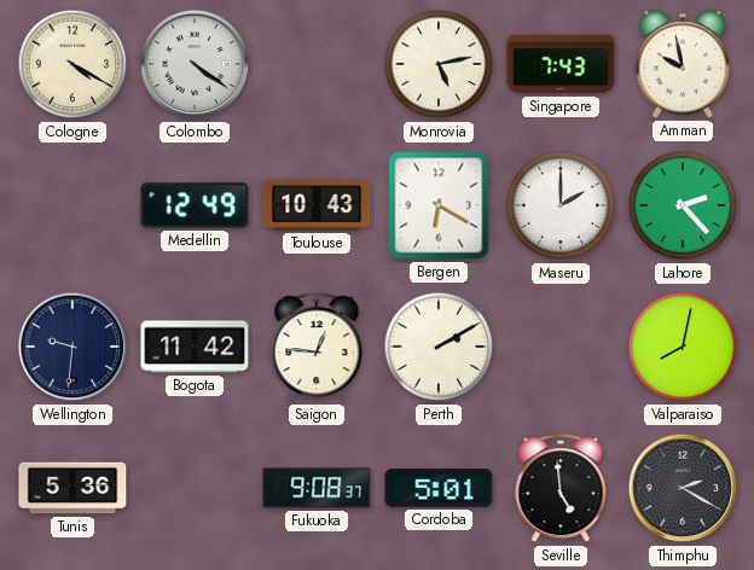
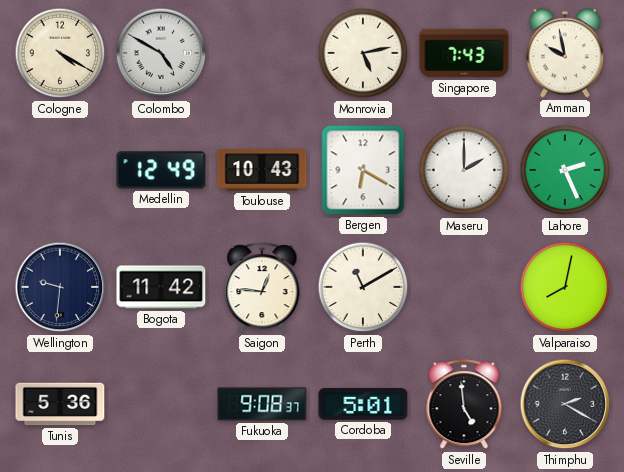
Colombo: 4:21 -> 4:50 (161, 53)
Lahore: 2:23 -> 2:26 (565, 170)
Perth: 2:10 -> 11:10 (363, 287)
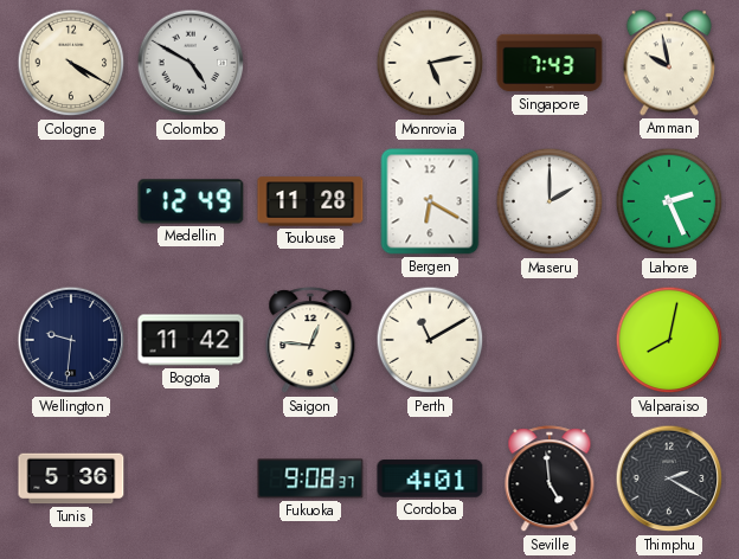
Toulouse: 10:43 -> 11:28 (310, 201)
Cordoba: 5:01 -> 4:01 (430, 478)
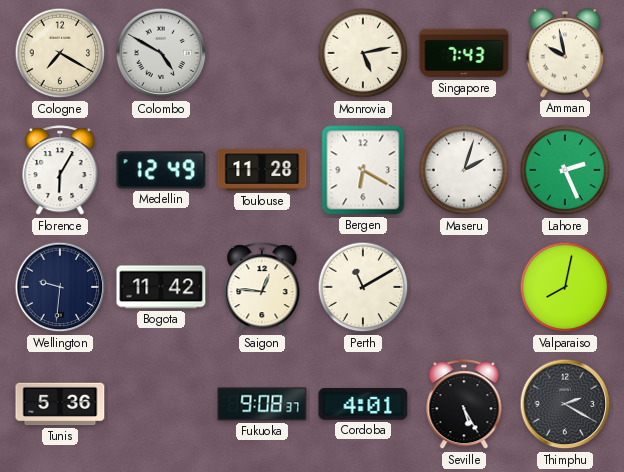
Cologne: 4:20 -> 7:20 (60, 53)
Florence: none -> 6:05 (60, 171)
Maseru: 2:00 -> 2:03 (464, 170)
Seville: 4:59 -> 5:25 (464, 405)
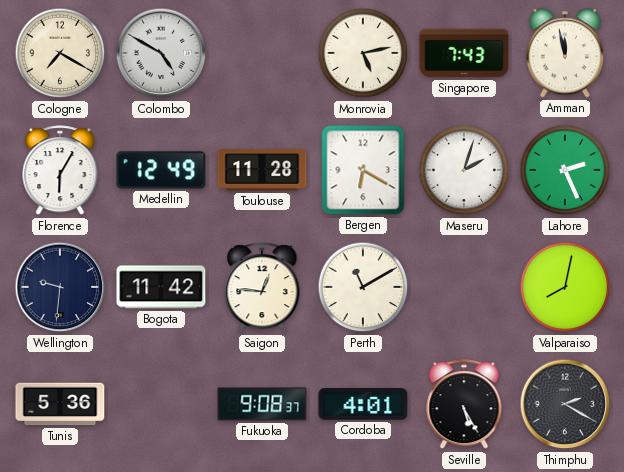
Amman: 9:58 -> 11:58 (564, 53)
